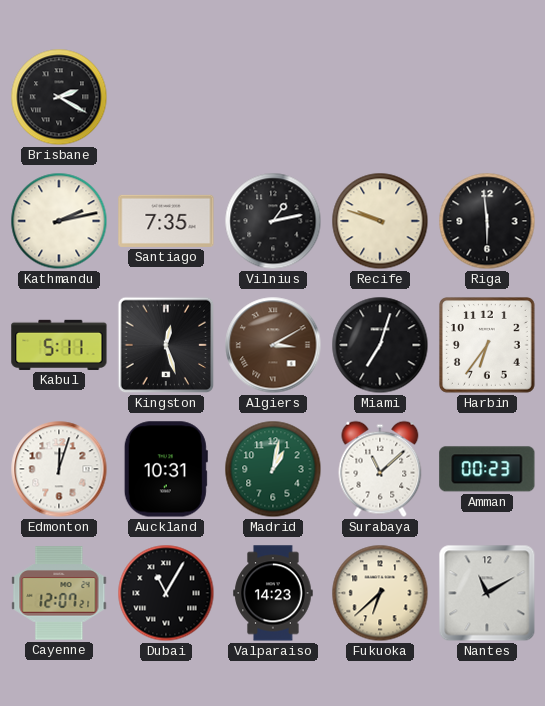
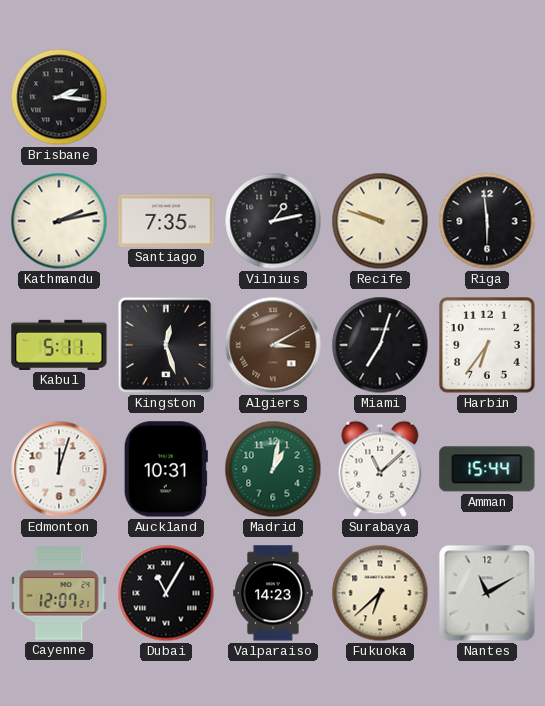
Brisbane: 2:20 -> 2:16 (59, 97)
Amman: 00:23 -> 15:44 (487, 469)
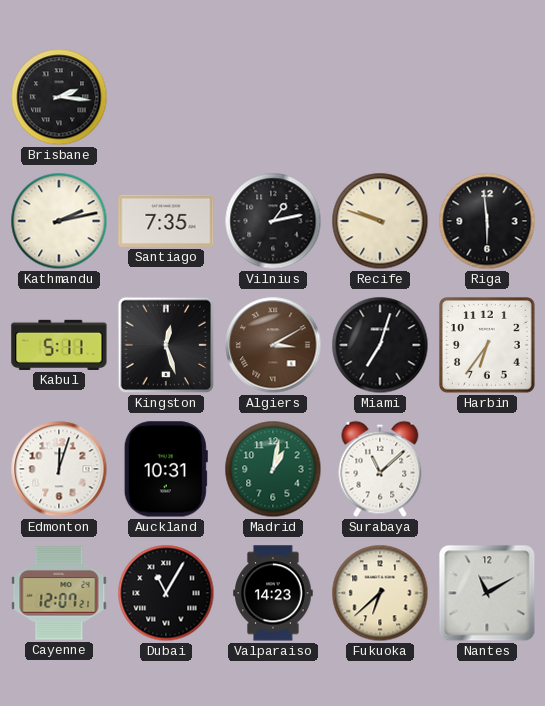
Amman: 15:44 -> none (487, 469)
